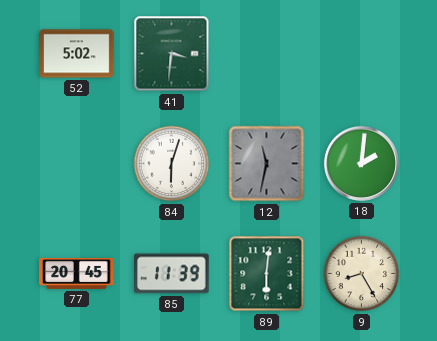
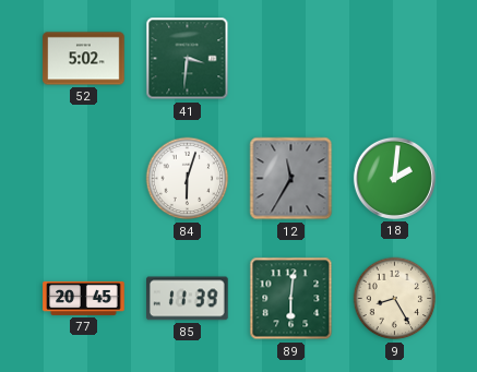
12: 11:32 -> 11:35 (291, 179)
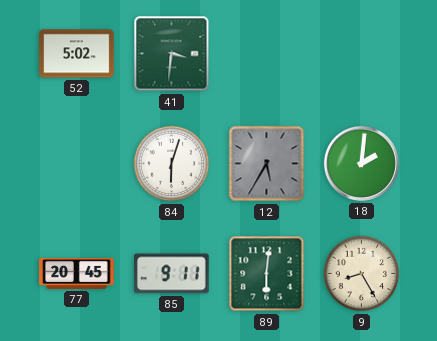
12: 11:35 -> 5:35 (267, 164)
85: 11:39 -> 9:11 (172, 274)
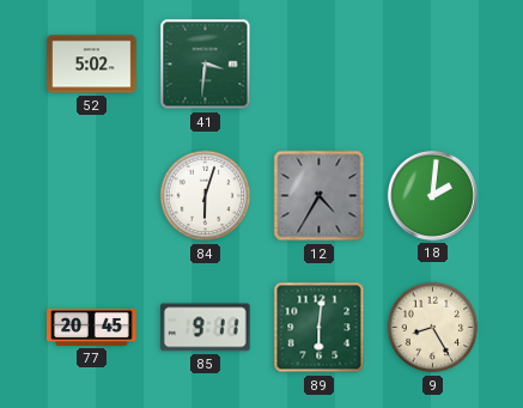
12: 5:35 -> 4:35 (320, 196)
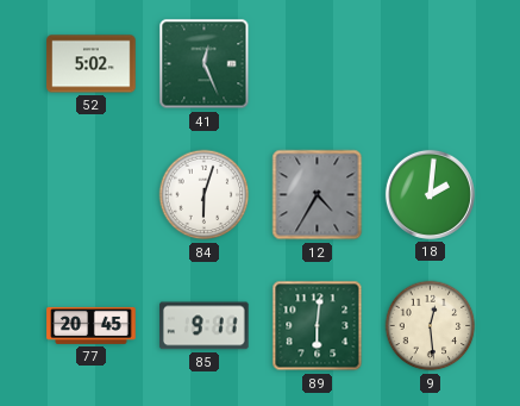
41: 3:31 -> 12:26 (205, 64)
9: 8:25 -> 12:29 (431, 326)
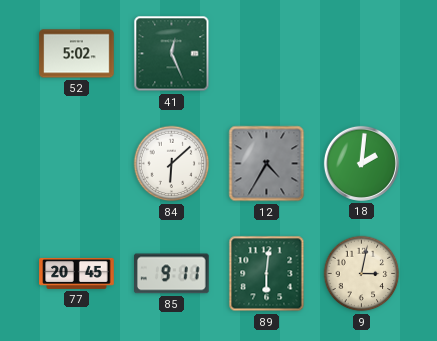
84: 6:03 -> 6:08 (172, 164)
9: 12:29 -> 3:02 (362, 274)
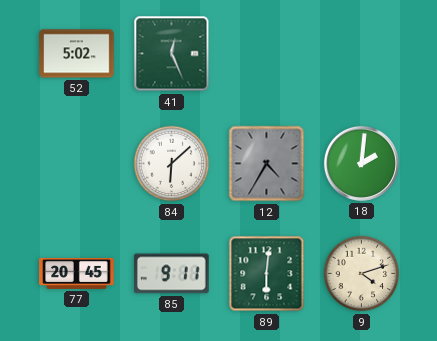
9: 3:02 -> 4:12 (362, 274)
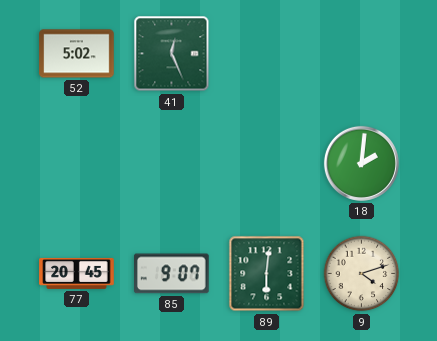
84: 6:08 -> none (172, 164)
12: 4:35 -> none (267, 164)
85: 9:11 -> 9:07 (172, 274)
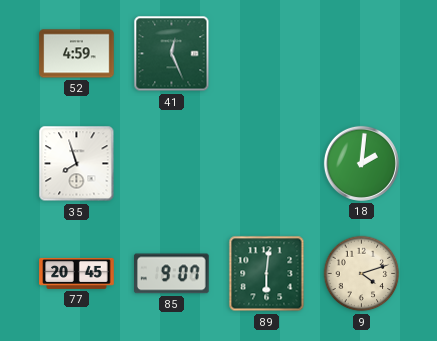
52: 5:02 -> 4:59 (77, 54)
35: none -> 7:57 (77, 164)
